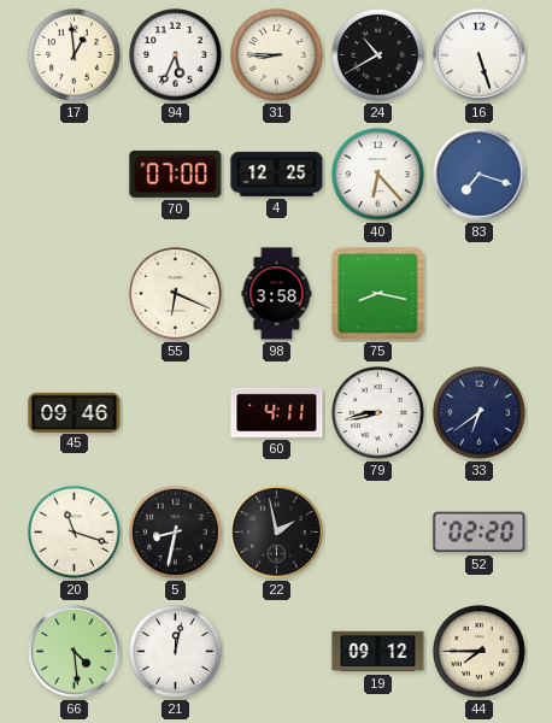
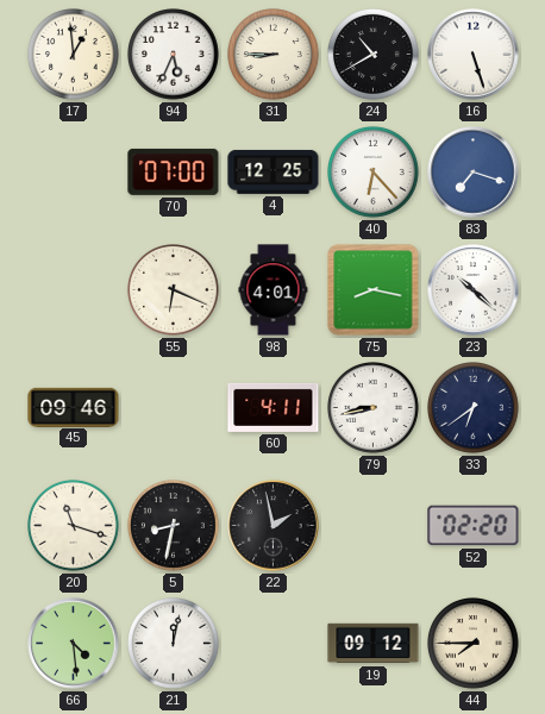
98: 3:58 -> 4:01 (274, 290)
23: none -> 10:22 (474, 290)
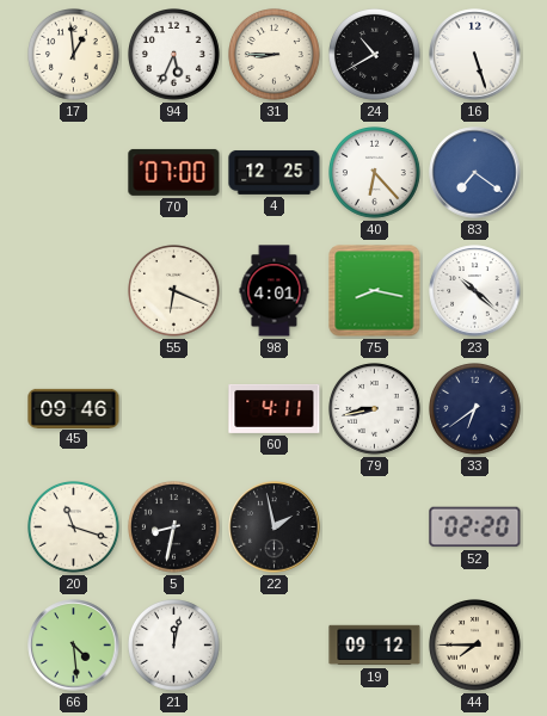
83: 7:18 -> 7:21 (475, 173)
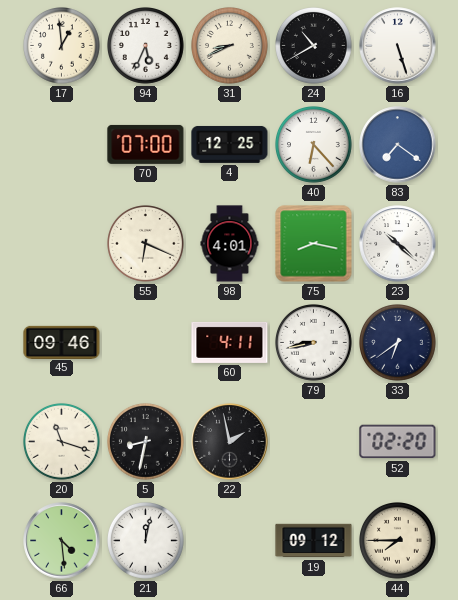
31: 8:45 -> 8:41 (230, 46)
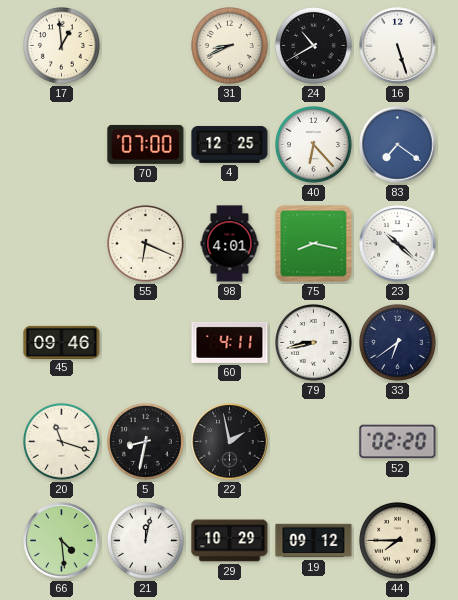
94: 5:34 -> none (146, 46)
29: none -> 10:29 (230, 541)
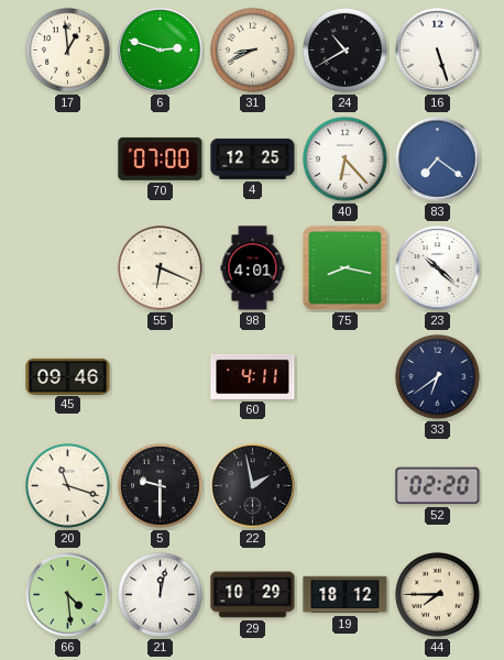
6: none -> 2:48 (161, 51)
79: 8:43 -> none (314, 343)
5: 8:32 -> 9:30 (161, 486)
19: 09:12 -> 18:12 (346, 595)
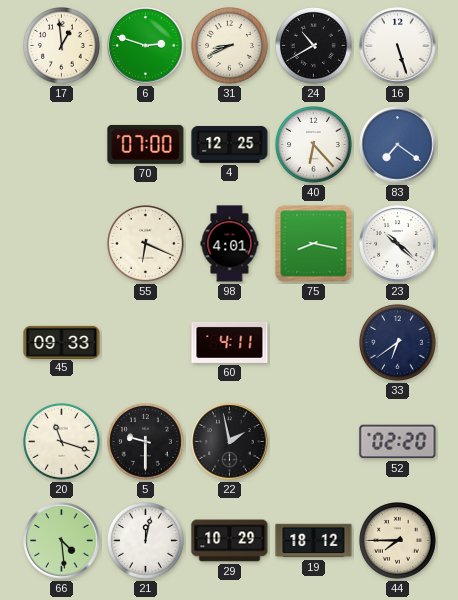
45: 09:46 -> 09:33 (62, 342)
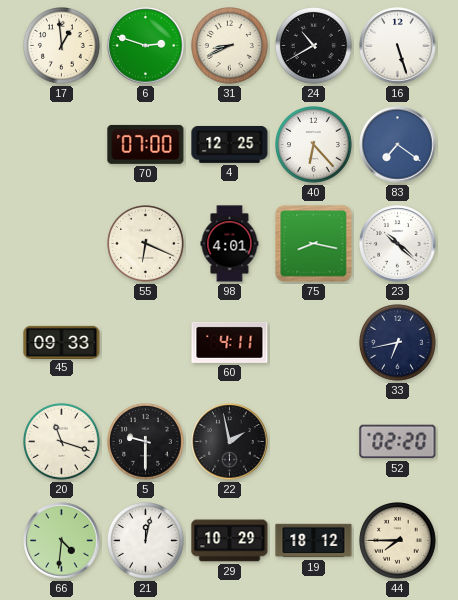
33: 6:39 -> 6:43 (398, 343)
66: 4:29 -> 4:31 (62, 541)
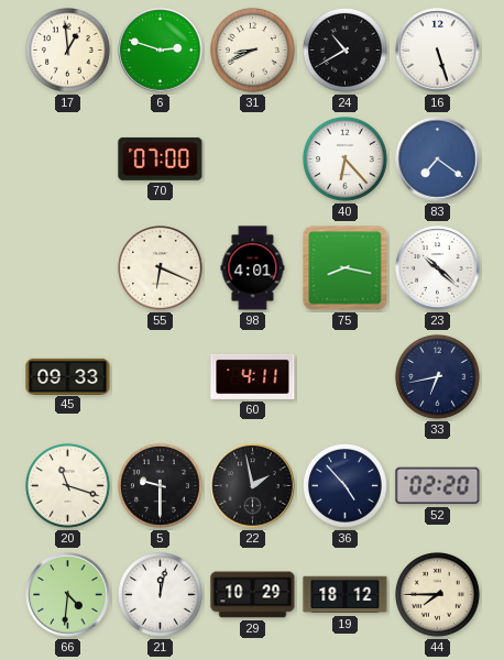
4: 12:25 -> none (230, 144)
36: none -> 4:53 (346, 486)
